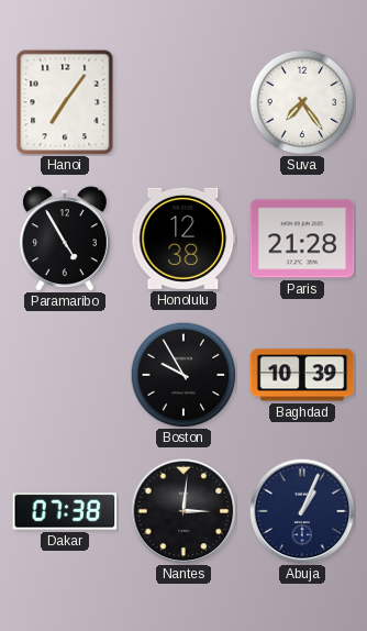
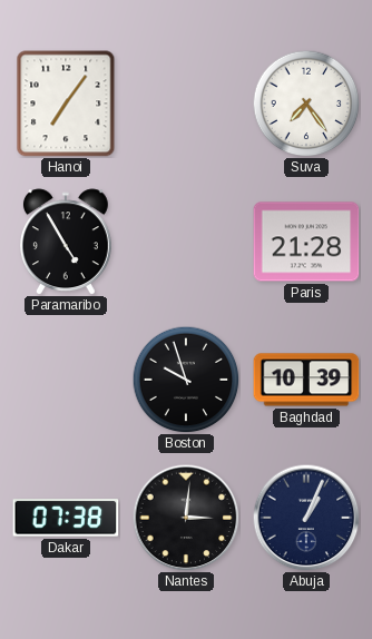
Honolulu: 12:38 -> none (183, 239)
Boston: 9:55 -> 9:57 (186, 380)
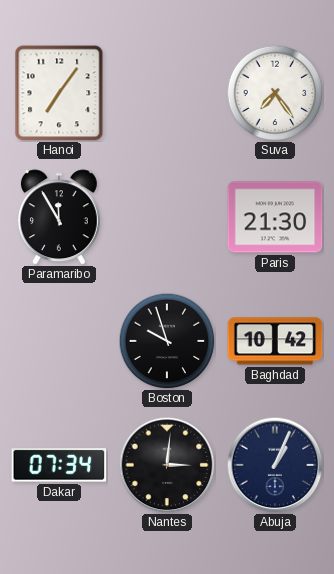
Paramaribo: 4:55 -> 11:55 (59, 217)
Paris: 21:28 -> 21:30 (275, 217)
Baghdad: 10:39 -> 10:42 (275, 341)
Dakar: 07:38 -> 07:34 (59, 465)
